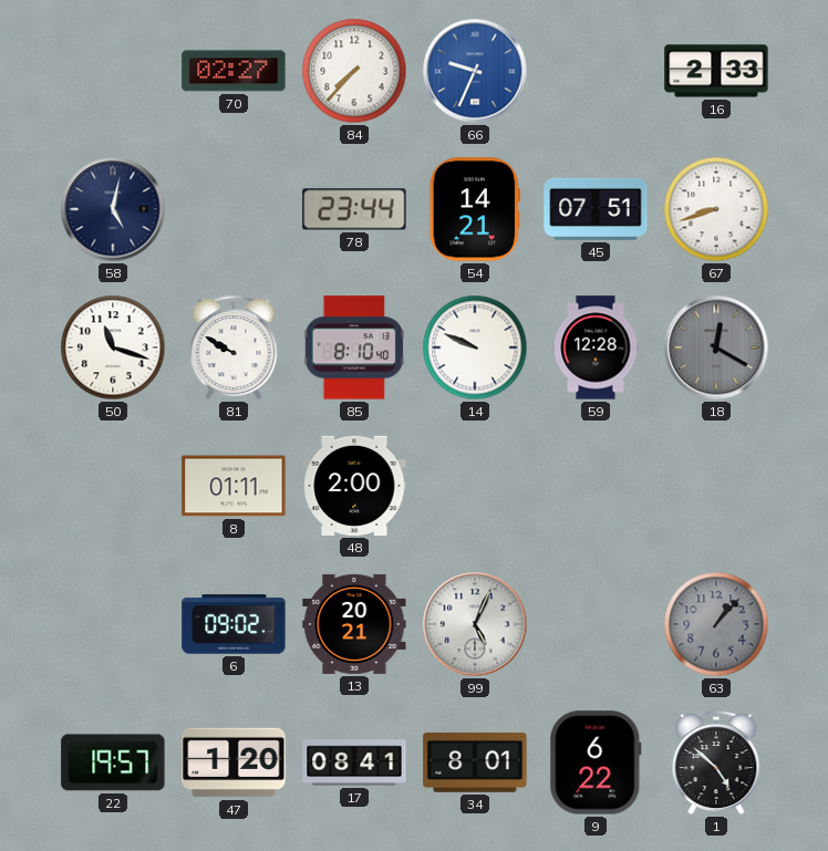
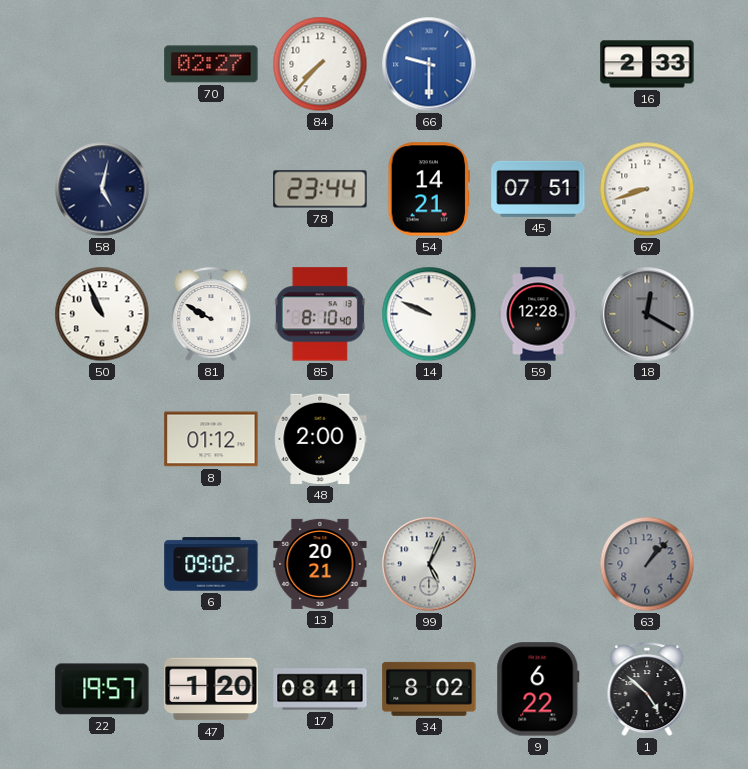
66: 9:34 -> 9:30 (429, 64)
50: 11:18 -> 10:56 (102, 314)
8: 01:11 -> 01:12 (211, 439)
34: 8:01 -> 8:02 (429, 689)
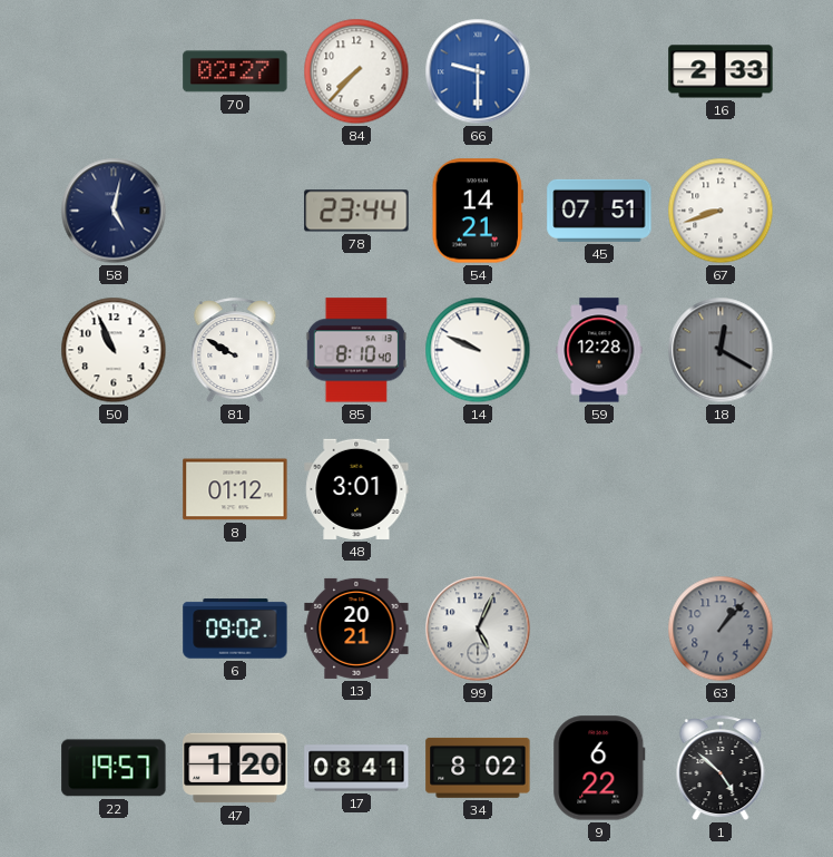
48: 2:00 -> 3:01 (356, 489)
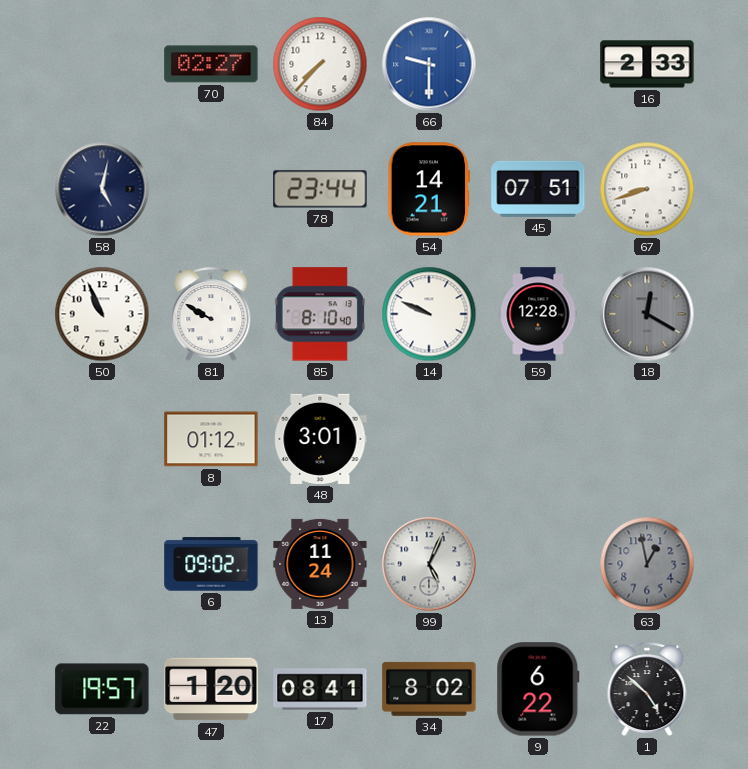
13: 20:21 -> 11:24 (320, 564)
63: 1:07 -> 12:58 (647, 564)
